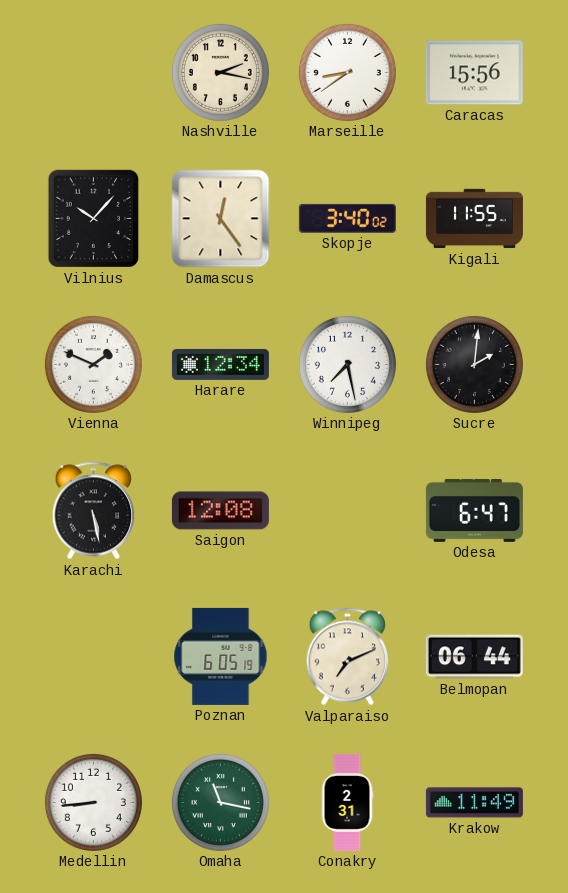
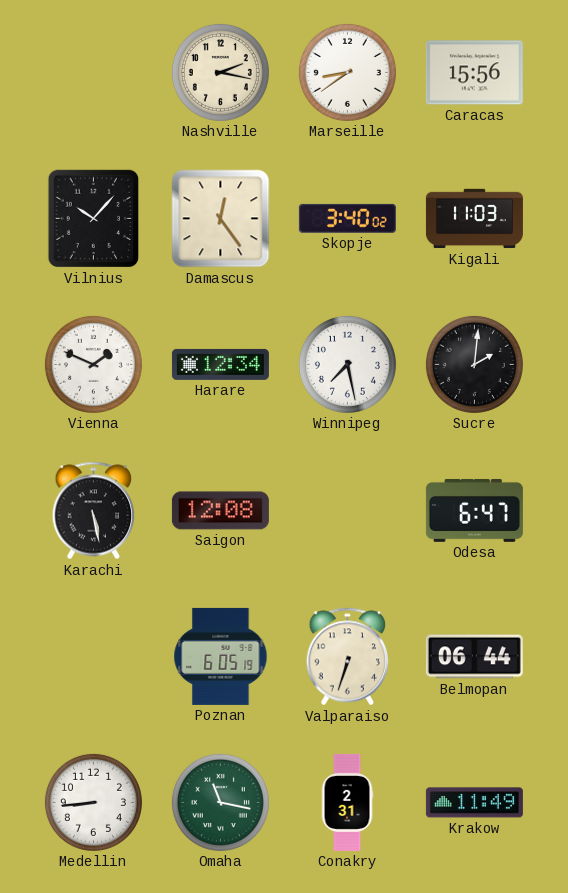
Kigali: 11:55 -> 11:03 (474, 219)
Valparaiso: 7:11 -> 6:33 (348, 657)
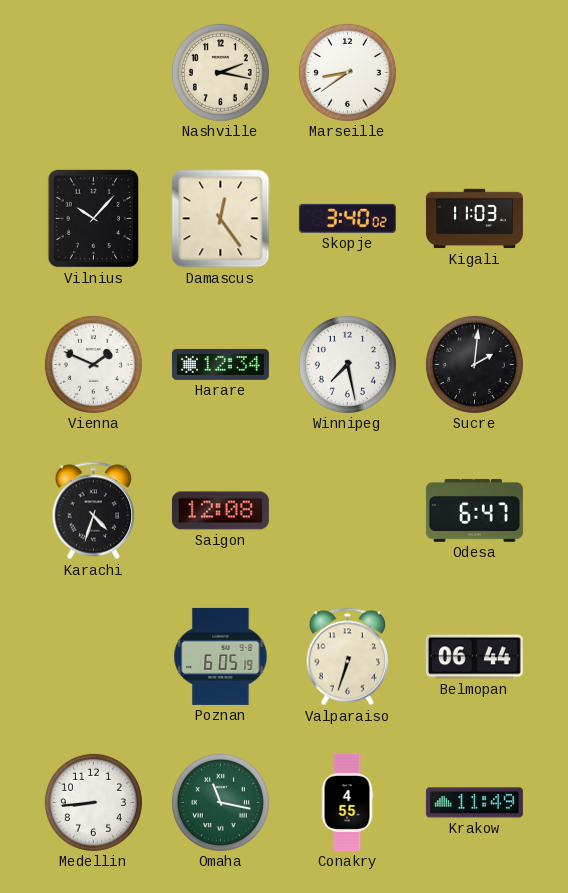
Caracas: 15:56 -> none (474, 73)
Karachi: 5:28 -> 4:33 (94, 511)
Conakry: 2:31 -> 4:55 (347, 802)
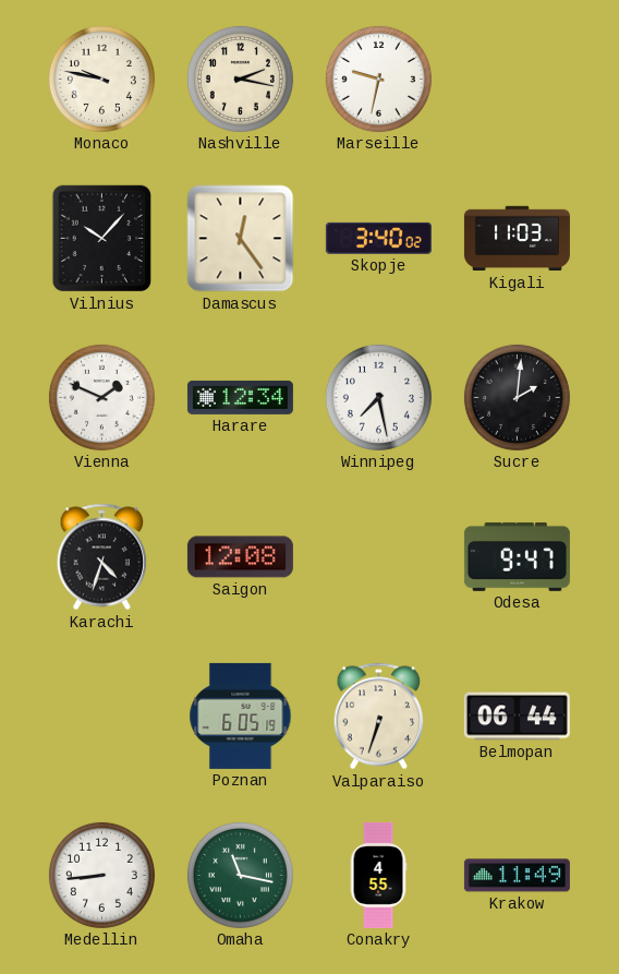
Monaco: none -> 9:47 (101, 79)
Marseille: 8:39 -> 9:32 (378, 79)
Odesa: 6:47 -> 9:47 (517, 556)
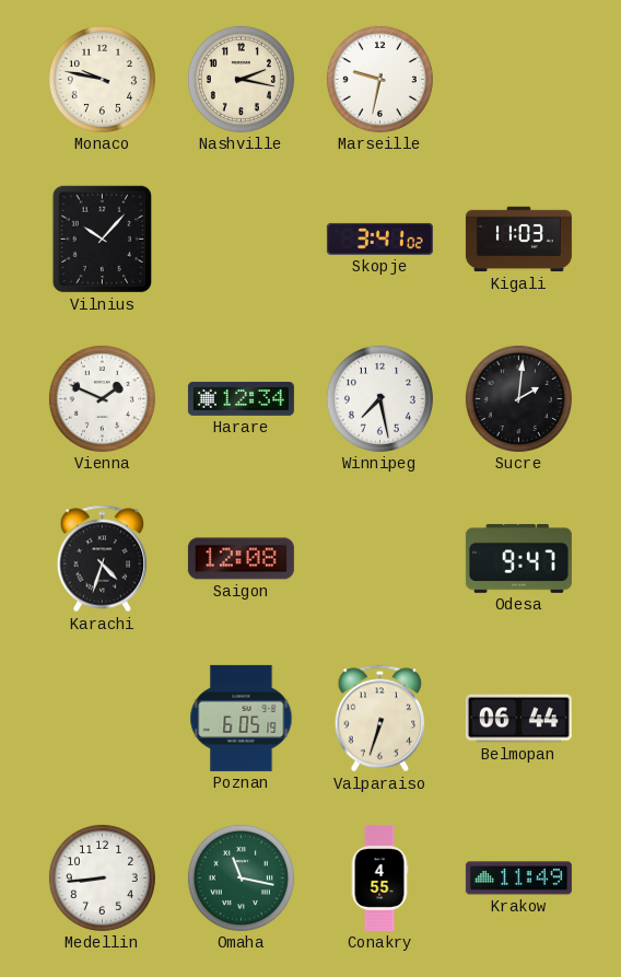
Damascus: 12:24 -> none (241, 239)
Skopje: 3:40 -> 3:41 (379, 239)
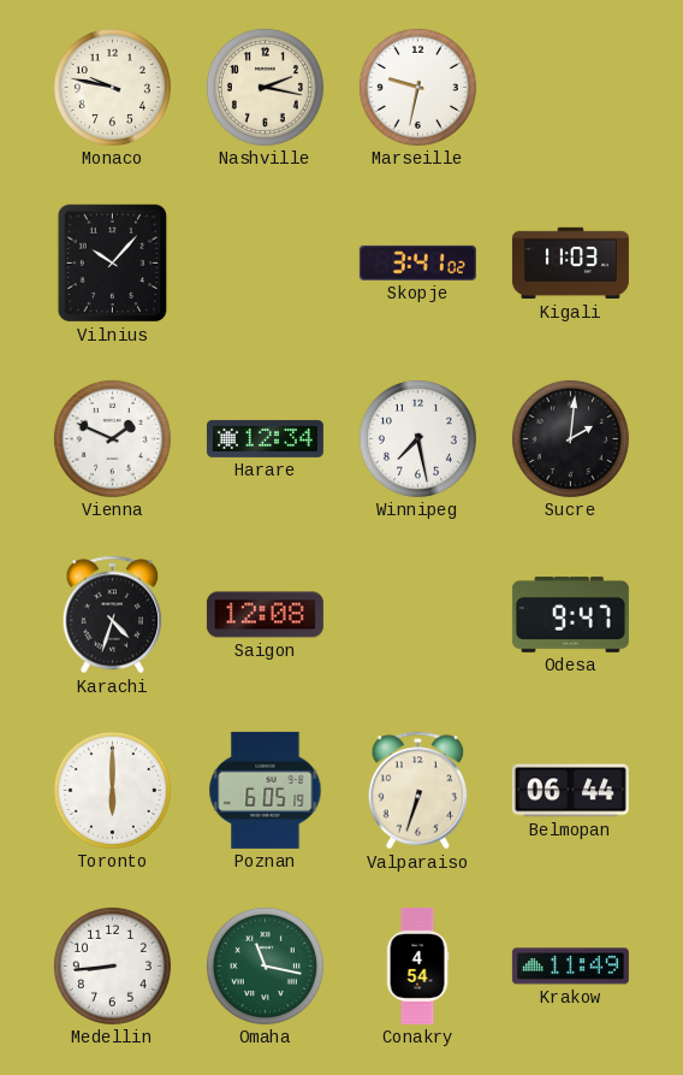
Toronto: none -> 6:00 (112, 790)
Conakry: 4:55 -> 4:54 (417, 965)
